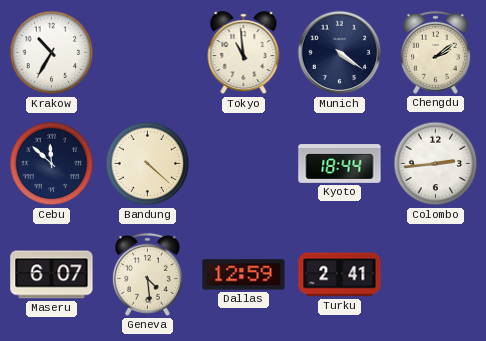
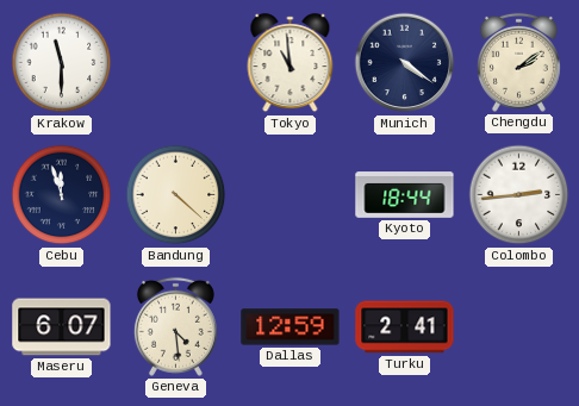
Krakow: 10:35 -> 11:30 (62, 63)
Cebu: 11:52 -> 11:57 (62, 195)
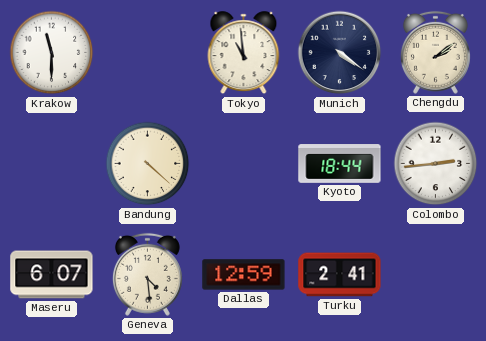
Cebu: 11:57 -> none (62, 195)
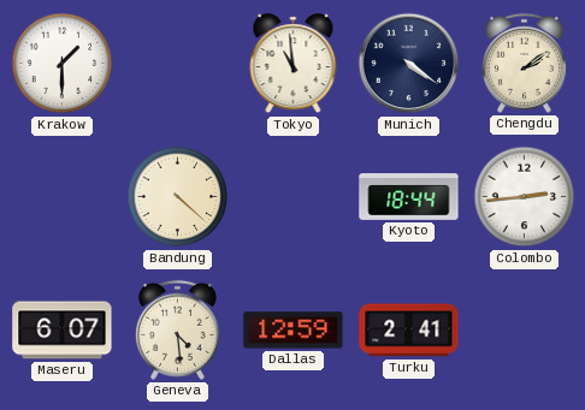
Krakow: 11:30 -> 1:30 (63, 64)
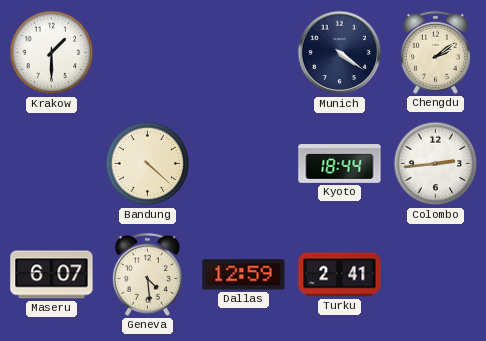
Tokyo: 10:59 -> none (294, 64)
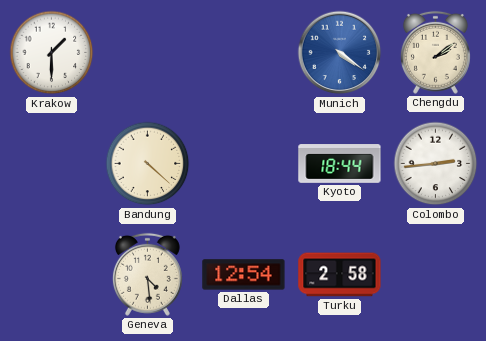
Munich dial: navy -> blue (340, 53)
Maseru: 6:07 -> none (52, 275)
Dallas: 12:59 -> 12:54 (244, 275)
Turku: 2:41 -> 2:58 (340, 275)
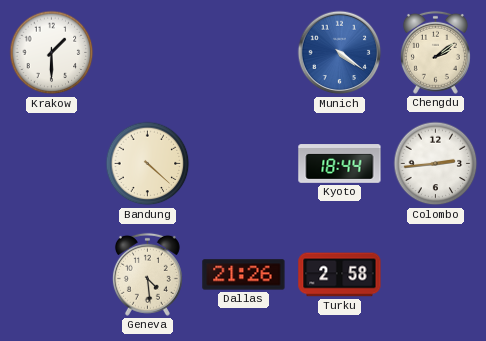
Dallas: 12:54 -> 21:26 (244, 275)
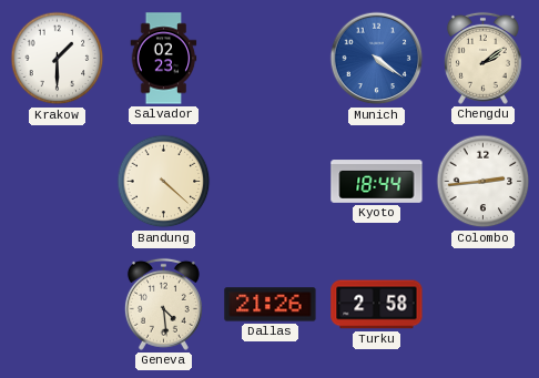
Salvador: none -> 02:23 (164, 59)
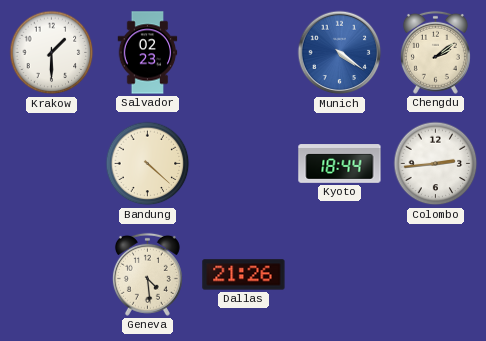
Turku: 2:58 -> none (377, 305)
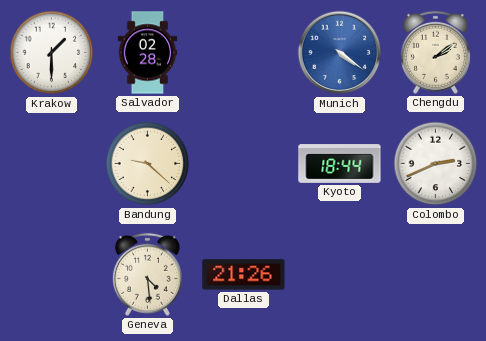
Salvador: 02:23 -> 02:28 (148, 53)
Bandung: 4:22 -> 9:22 (148, 164)
Colombo: 2:44 -> 2:41 (436, 164)
